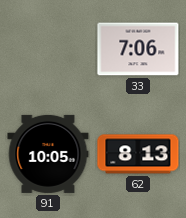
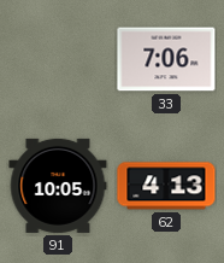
62: 8:13 -> 4:13 (166, 186)
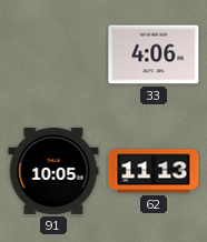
33: 7:06 -> 4:06 (154, 54)
62: 4:13 -> 11:13 (154, 171)
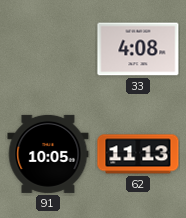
33: 4:06 -> 4:08 (138, 49)
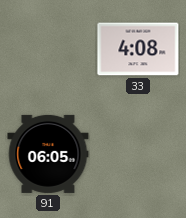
91: 10:05 -> 06:05 (48, 154)
62: 11:13 -> none (138, 154)
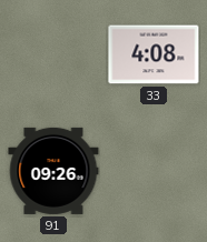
91: 06:05 -> 09:26 (53, 171)
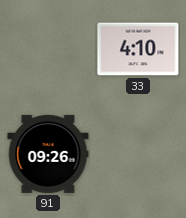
33: 4:08 -> 4:10 (138, 49)
